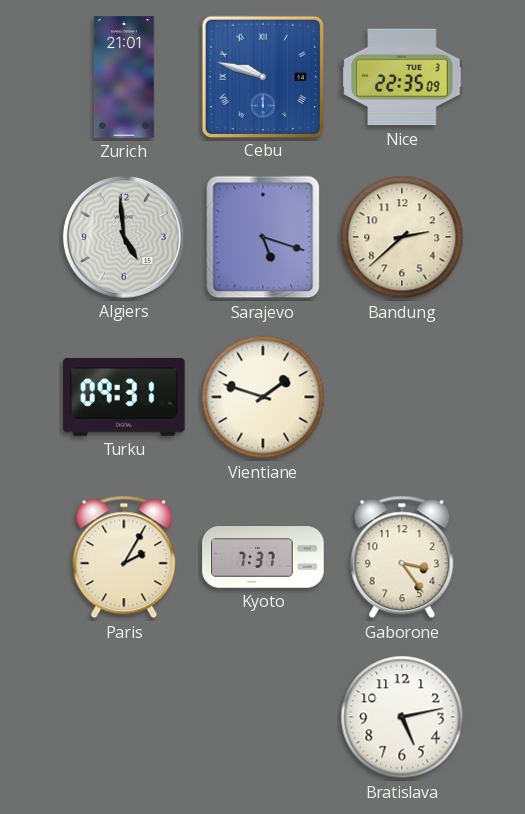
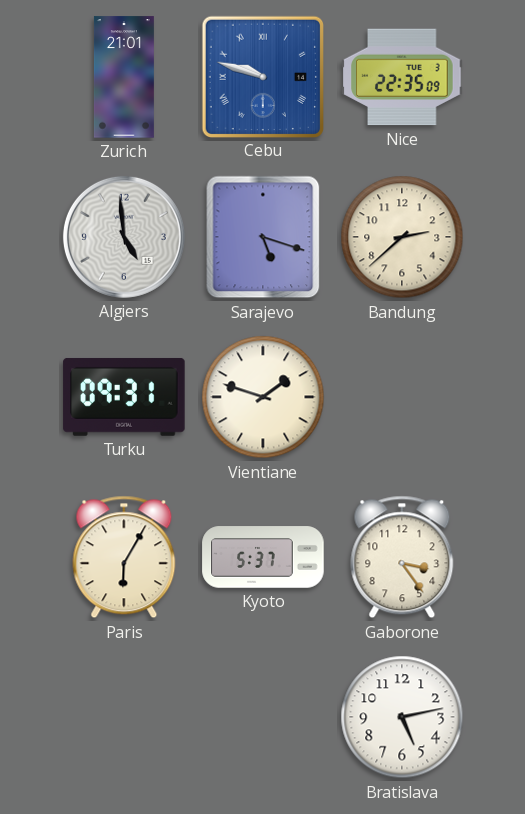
Paris: 2:05 -> 6:05 (124, 557)
Kyoto: 7:37 -> 5:37 (263, 557)
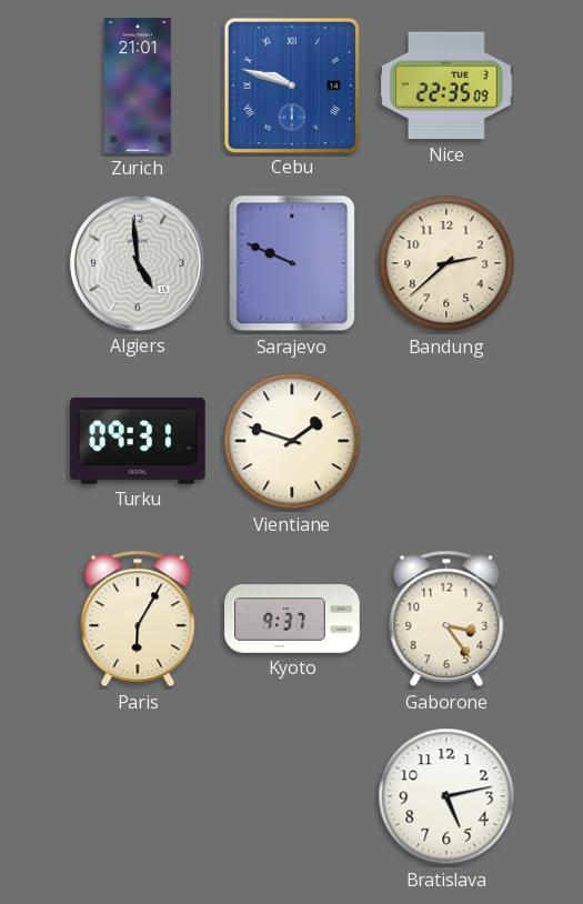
Sarajevo: 5:18 -> 9:49 (292, 263)
Kyoto: 5:37 -> 9:37 (292, 619)
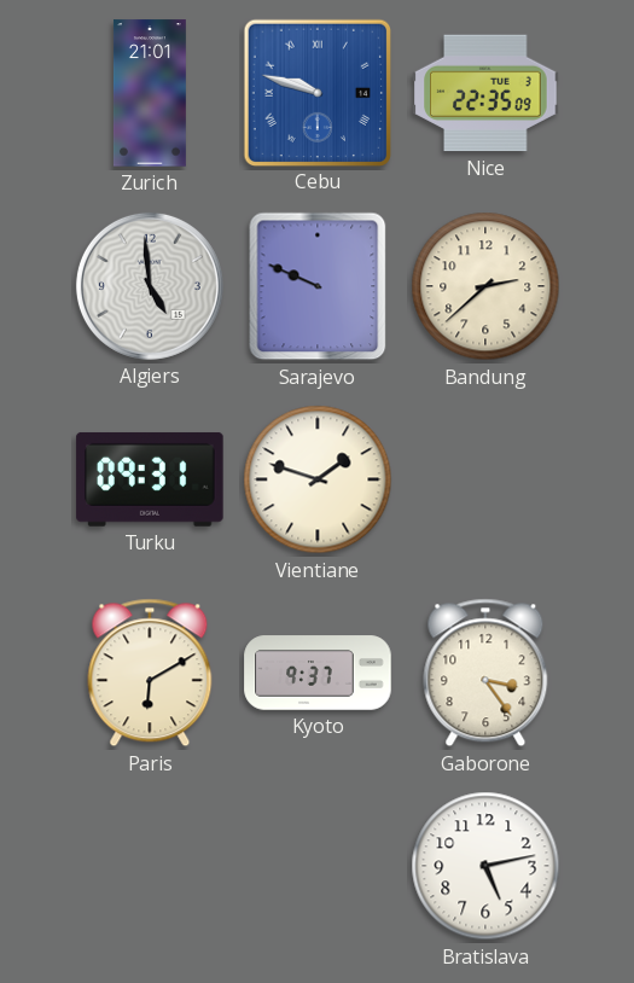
Paris: 6:05 -> 6:10 (150, 673)
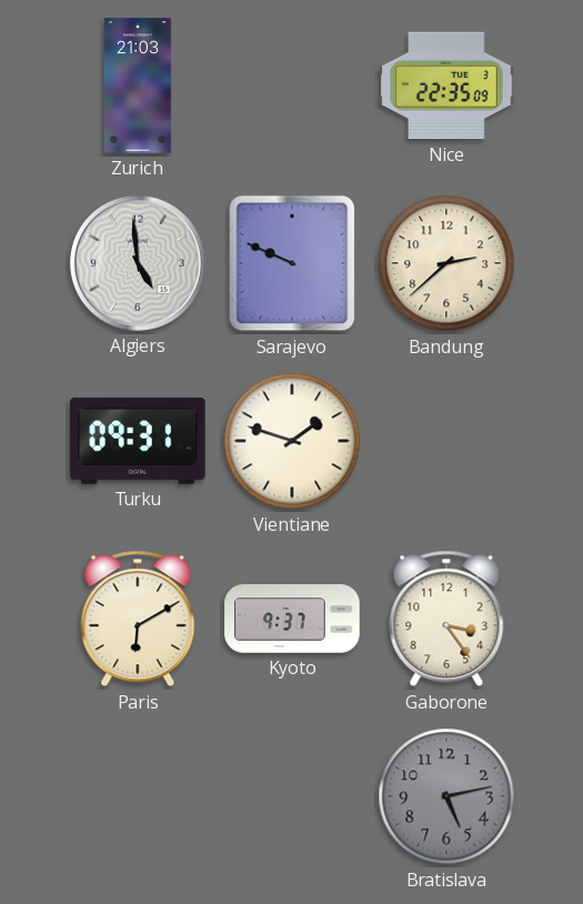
Zurich: 21:01 -> 21:03 (138, 86)
Cebu: 9:48 -> none (316, 92)
Bratislava dial: white -> grey (446, 796)
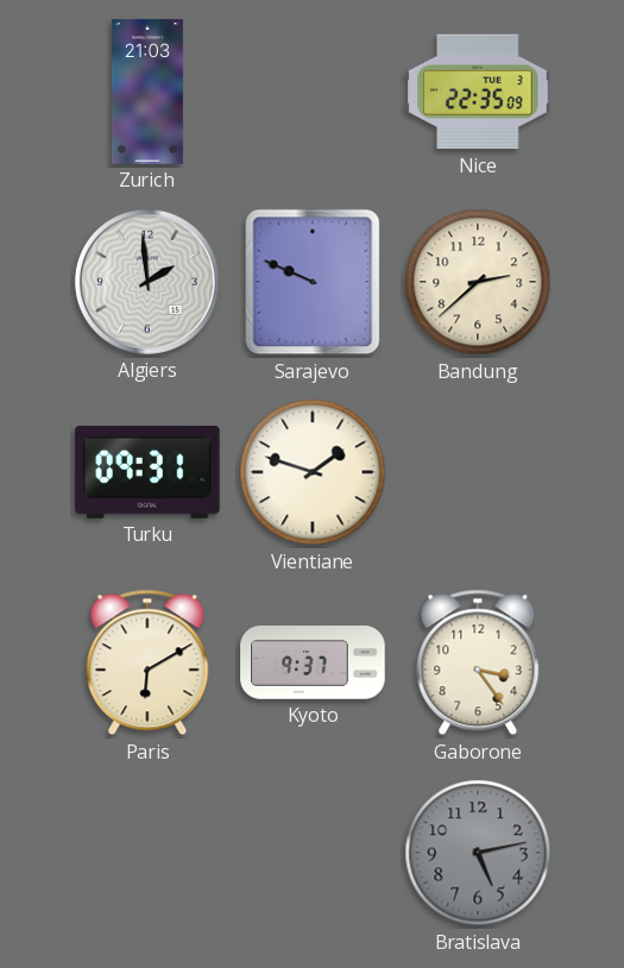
Algiers: 4:59 -> 1:59 (147, 282)
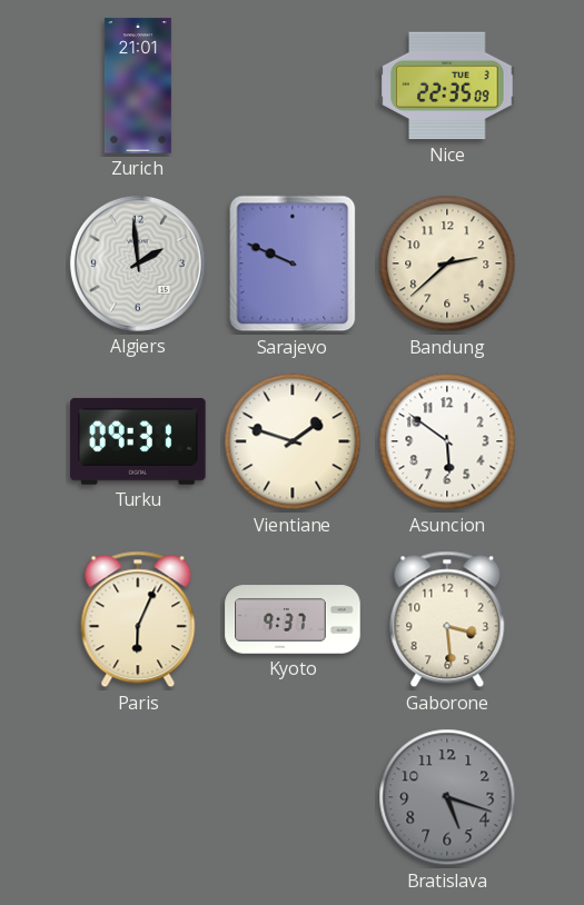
Zurich: 21:03 -> 21:01 (138, 86)
Asuncion: none -> 5:51 (447, 441)
Paris: 6:10 -> 6:04 (138, 619)
Gaborone: 3:24 -> 3:29 (447, 619)
Bratislava: 5:13 -> 5:18 (447, 797)
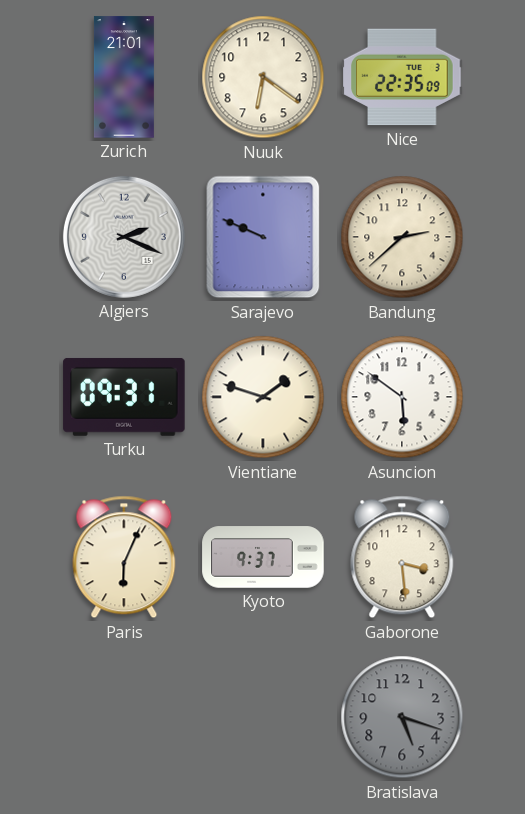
Nuuk: none -> 6:21 (263, 77)
Algiers: 1:59 -> 2:19 (124, 237)
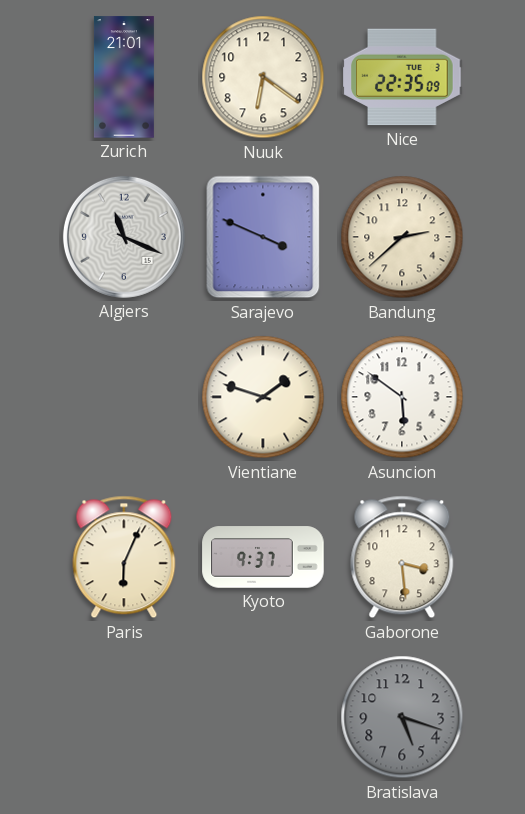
Algiers: 2:19 -> 11:19 (124, 237)
Sarajevo: 9:49 -> 3:49 (263, 237)
Turku: 09:31 -> none (124, 397)
